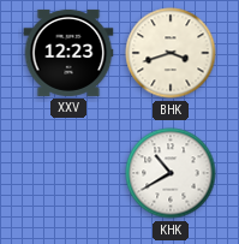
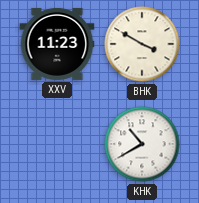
XXV: 12:23 -> 11:23 (57, 44)
BHK: 3:42 -> 3:50 (142, 44)
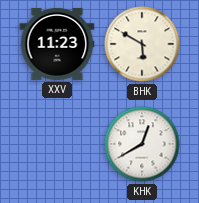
BHK: 3:50 -> 5:50 (142, 44)
KHK: 10:40 -> 12:40 (142, 144)
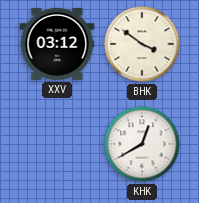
XXV: 11:23 -> 03:12 (57, 44)
BHK: 5:50 -> 3:51 (142, 44)
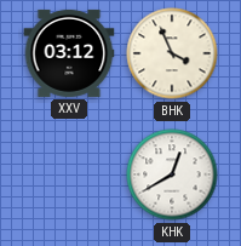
BHK: 3:51 -> 3:56 (172, 53)
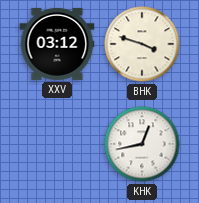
BHK: 3:56 -> 3:48 (142, 44)
KHK: 12:40 -> 12:43 (142, 144)
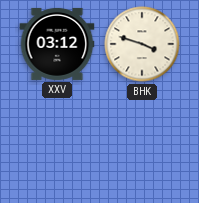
KHK: 12:43 -> none (142, 144)
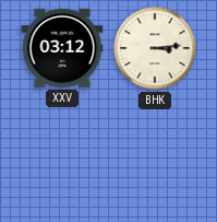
BHK: 3:48 -> 3:14 (155, 48)
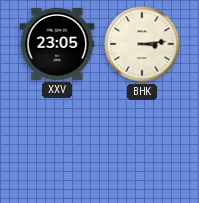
XXV: 03:12 -> 23:05 (57, 44)
